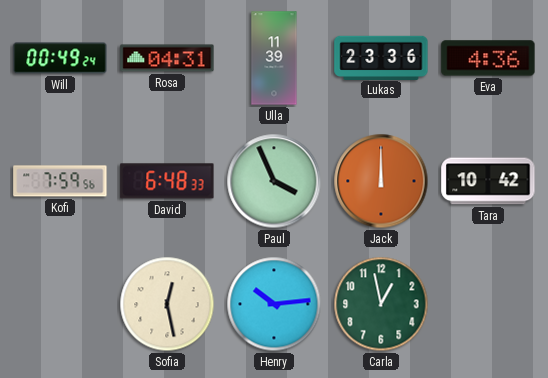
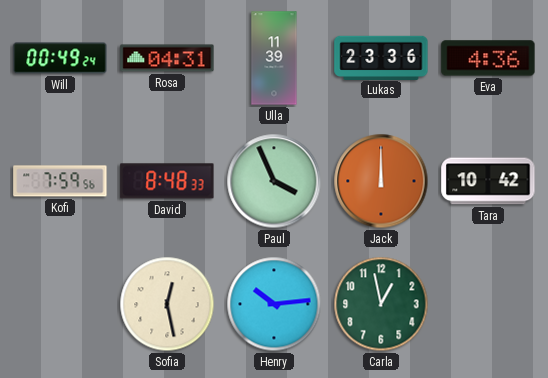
David: 6:48 -> 8:48 (167, 181)
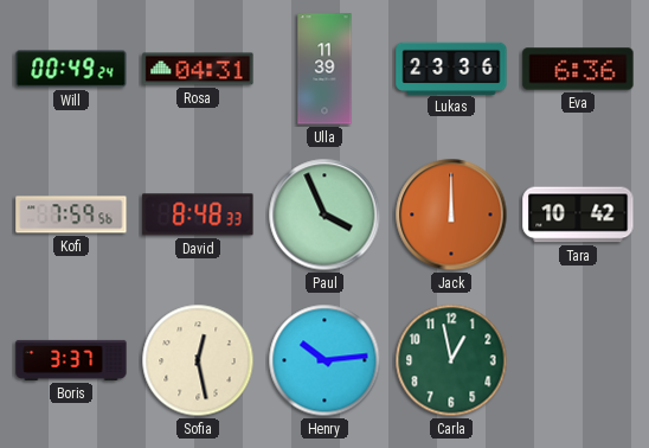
Eva: 4:36 -> 6:36 (578, 69)
Boris: none -> 3:37 (71, 360)
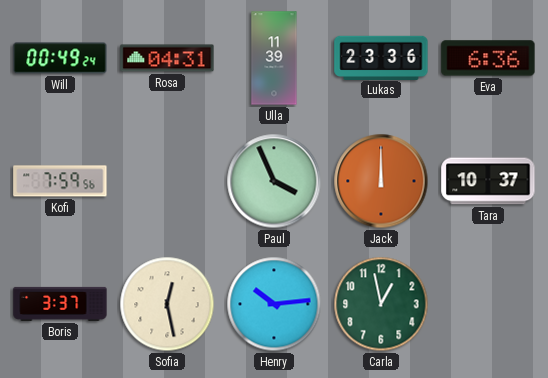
David: 8:48 -> none (198, 215)
Tara: 10:42 -> 10:37 (488, 181)
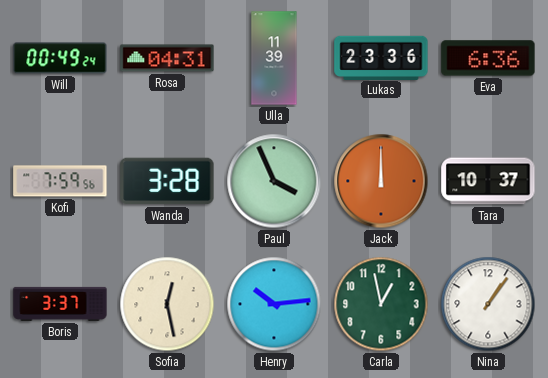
Wanda: none -> 3:28 (167, 181)
Nina: none -> 1:06 (488, 304)
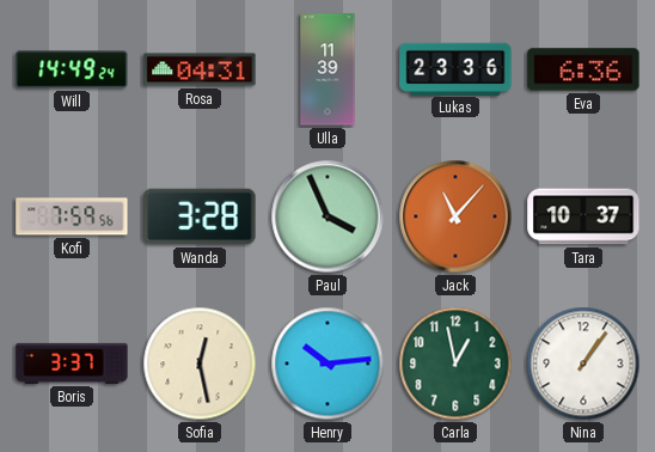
Will: 00:49 -> 14:49 (72, 69)
Jack: 12:00 -> 11:07 (455, 216)
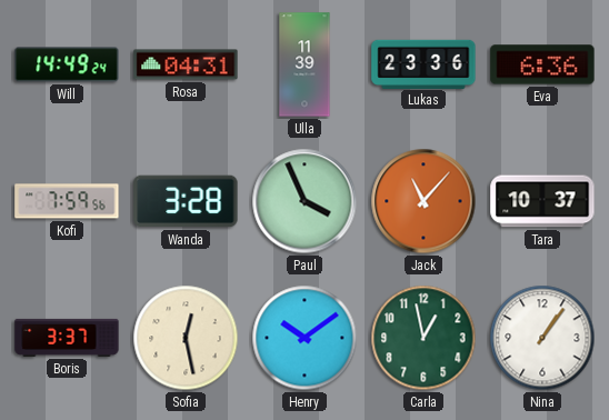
Henry: 10:14 -> 10:09 (304, 338)
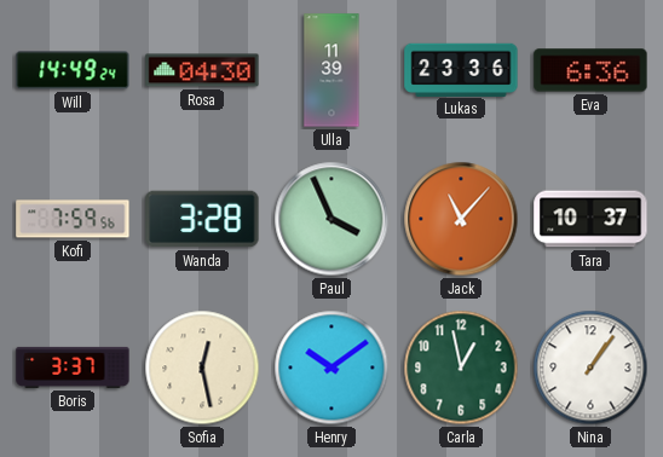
Rosa: 04:31 -> 04:30 (202, 70)
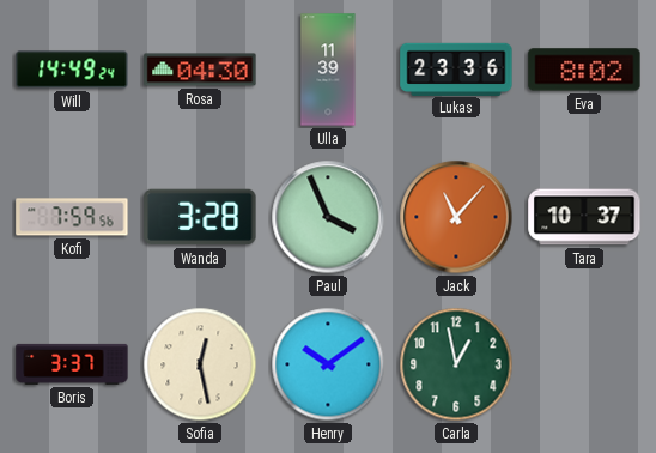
Eva: 6:36 -> 8:02 (584, 70)
Nina: 1:06 -> none (590, 368)
